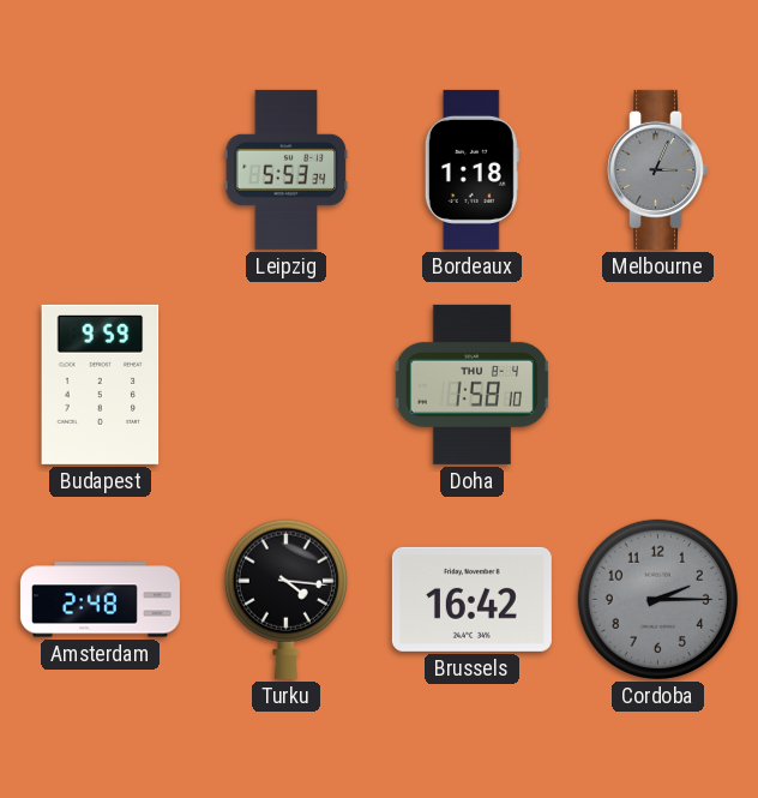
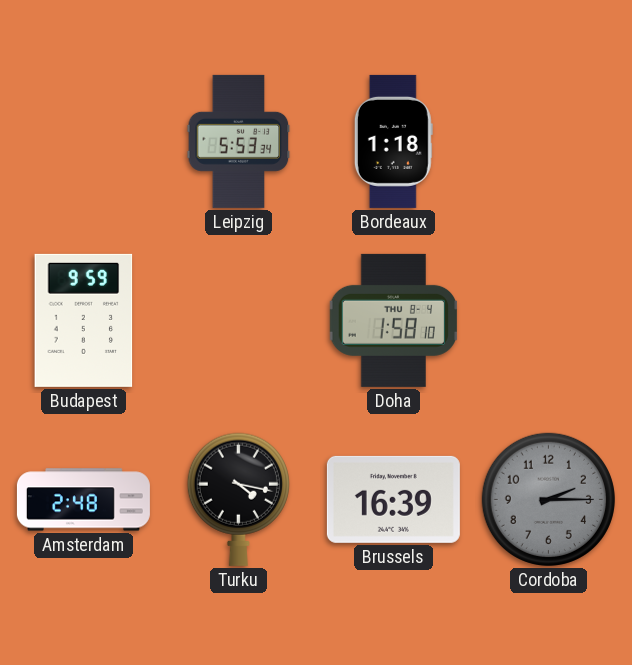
Melbourne: 3:04 -> none (658, 169)
Turku: 4:16 -> 4:17 (238, 499)
Brussels: 16:42 -> 16:39 (393, 499)
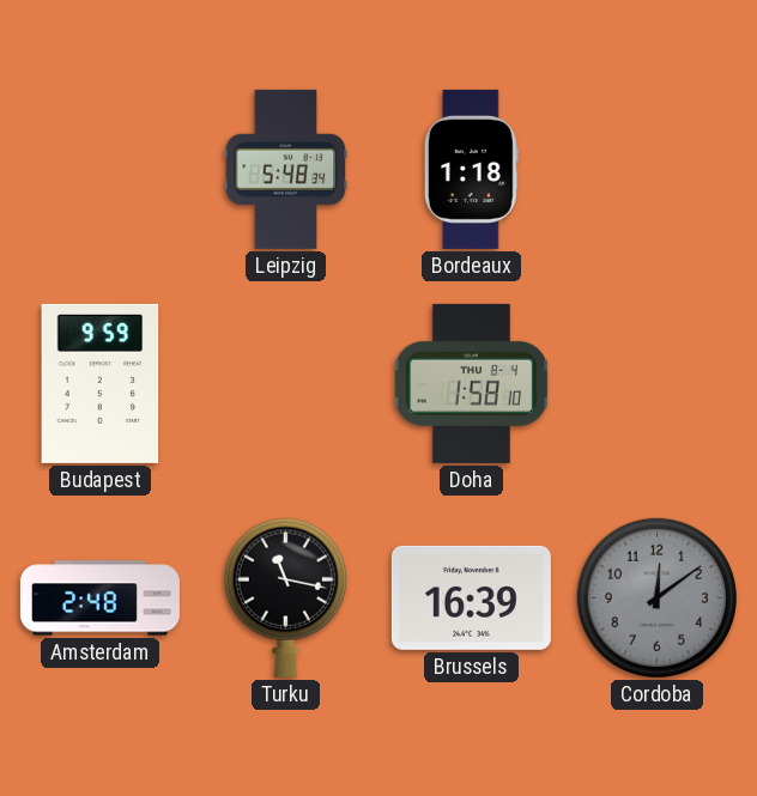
Leipzig: 5:53 -> 5:48 (286, 169)
Turku: 4:17 -> 11:17 (285, 597)
Cordoba: 2:15 -> 12:09 (656, 597)
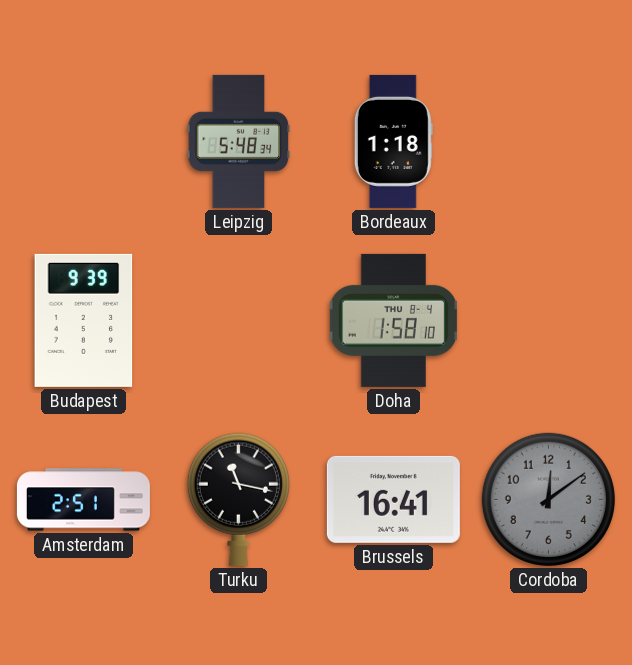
Budapest: 9:59 -> 9:39 (84, 320)
Amsterdam: 2:48 -> 2:51 (83, 500)
Brussels: 16:39 -> 16:41 (393, 499)
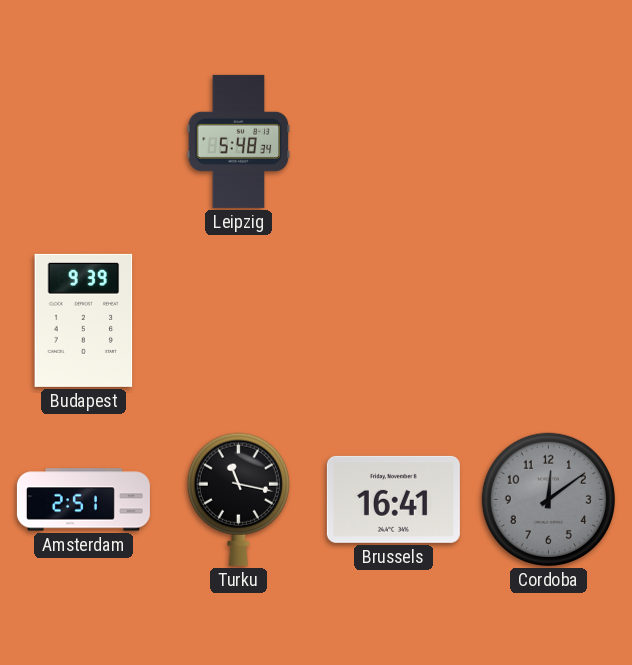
Bordeaux: 1:18 -> none (393, 141)
Doha: 1:58 -> none (393, 320)
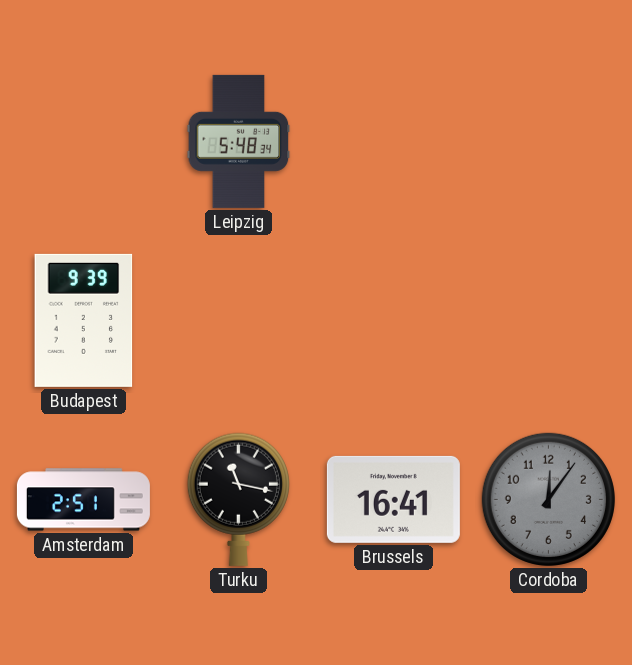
Cordoba: 12:09 -> 12:06 (548, 499)
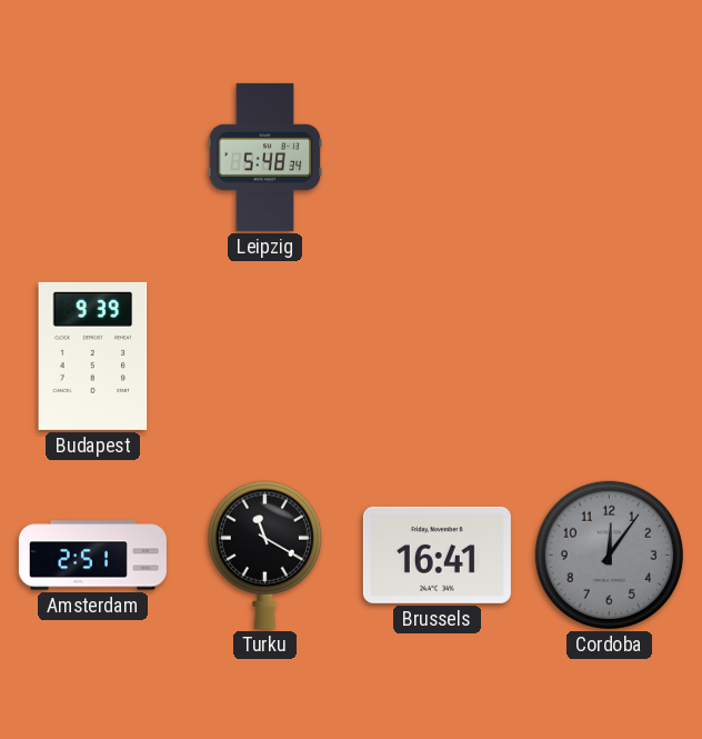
Turku: 11:17 -> 11:20 (264, 555)
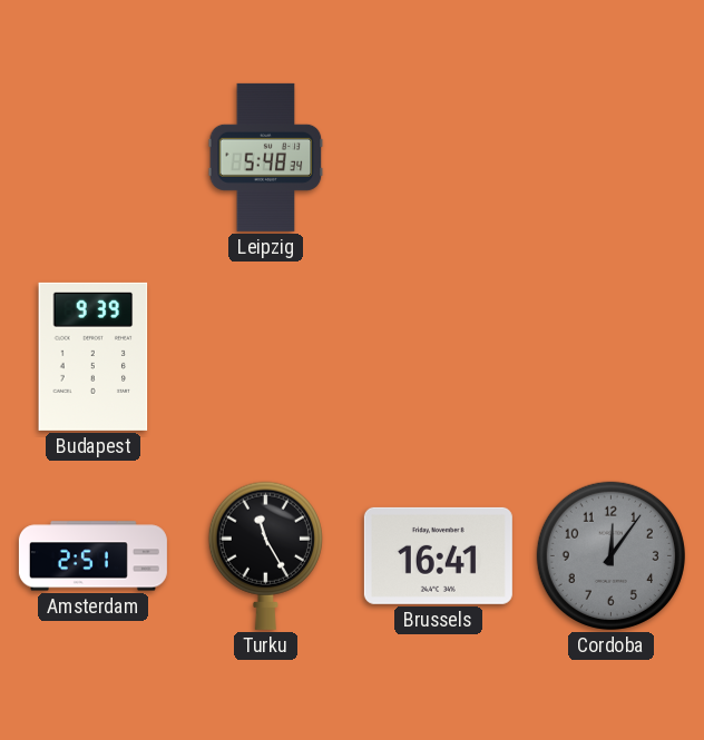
Turku: 11:20 -> 11:25 (265, 555)
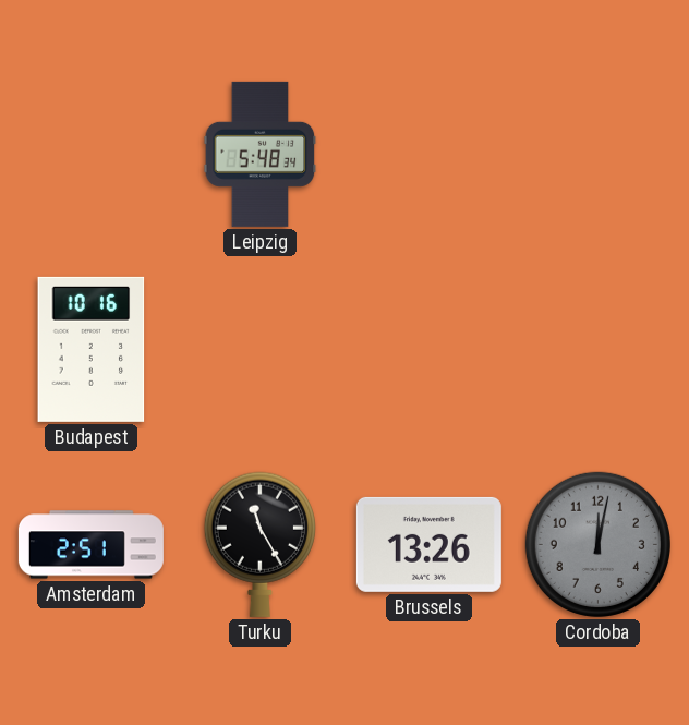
Budapest: 9:39 -> 10:16 (92, 349)
Brussels: 16:41 -> 13:26 (428, 544)
Cordoba: 12:06 -> 12:02 (597, 544)
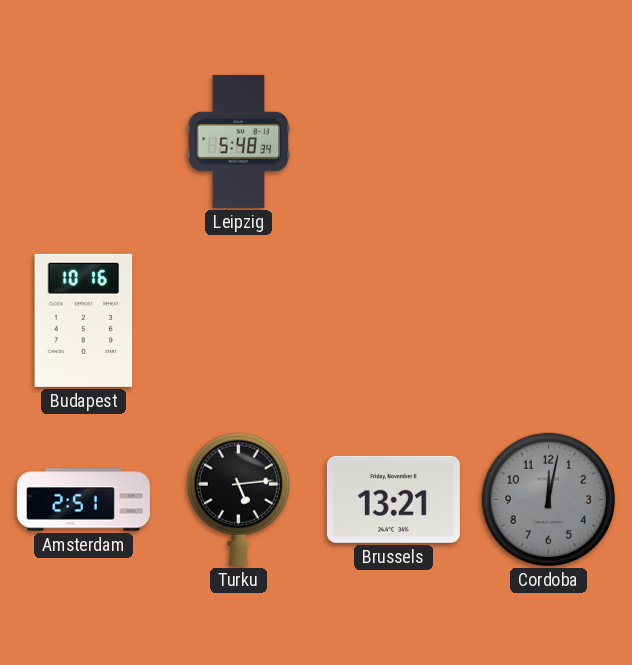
Turku: 11:25 -> 5:14 (238, 499)
Brussels: 13:26 -> 13:21 (393, 499)
